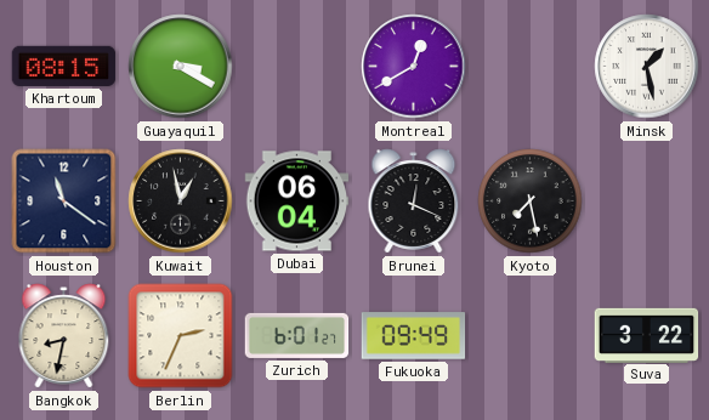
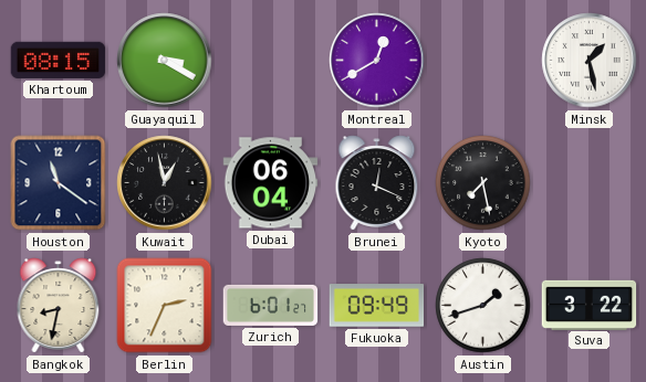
Austin: none -> 1:42 (483, 306)
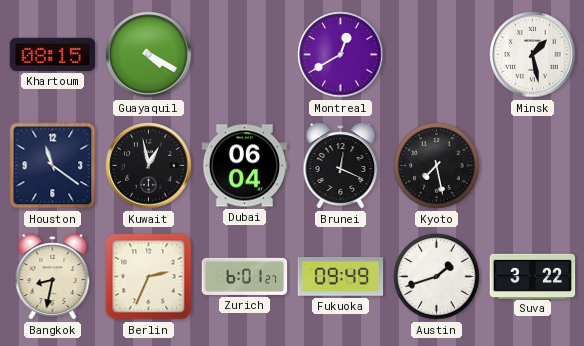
Guayaquil: 3:20 -> 4:20 (149, 55)
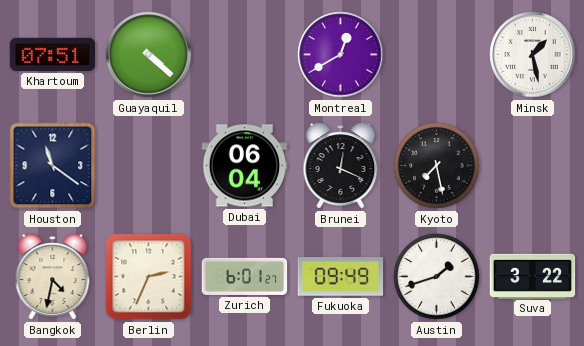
Khartoum: 08:15 -> 07:51 (53, 54)
Guayaquil: 4:20 -> 4:22 (149, 55)
Kuwait: 12:58 -> none (149, 166)
Bangkok: 8:32 -> 4:32 (53, 277)
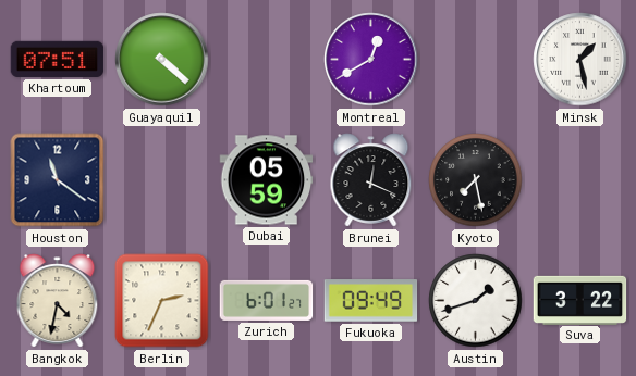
Dubai: 06:04 -> 05:59 (267, 180)
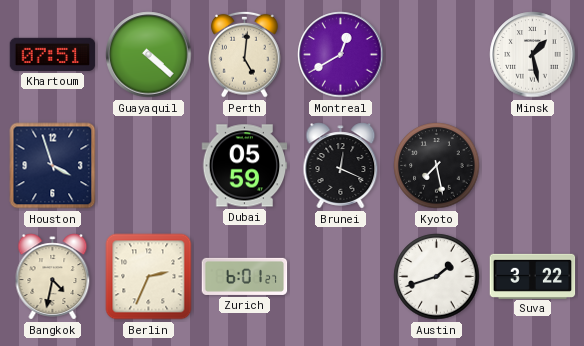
Perth: none -> 5:01 (245, 54)
Houston: 11:21 -> 3:57 (53, 166)
Fukuoka: 09:49 -> none (371, 301)
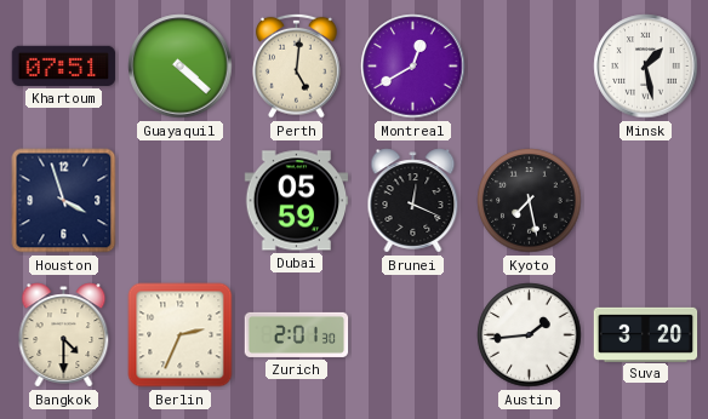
Bangkok: 4:32 -> 4:30 (64, 335)
Zurich: 6:01 -> 2:01 (297, 334)
Austin: 1:42 -> 1:44 (530, 335)
Suva: 3:22 -> 3:20 (646, 334)
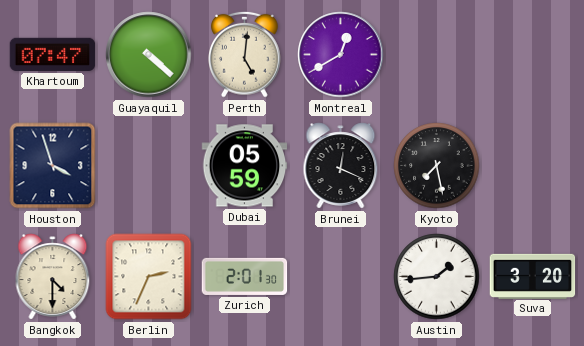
Khartoum: 07:51 -> 07:47 (53, 54)
Minsk: 1:28 -> none (646, 67)
